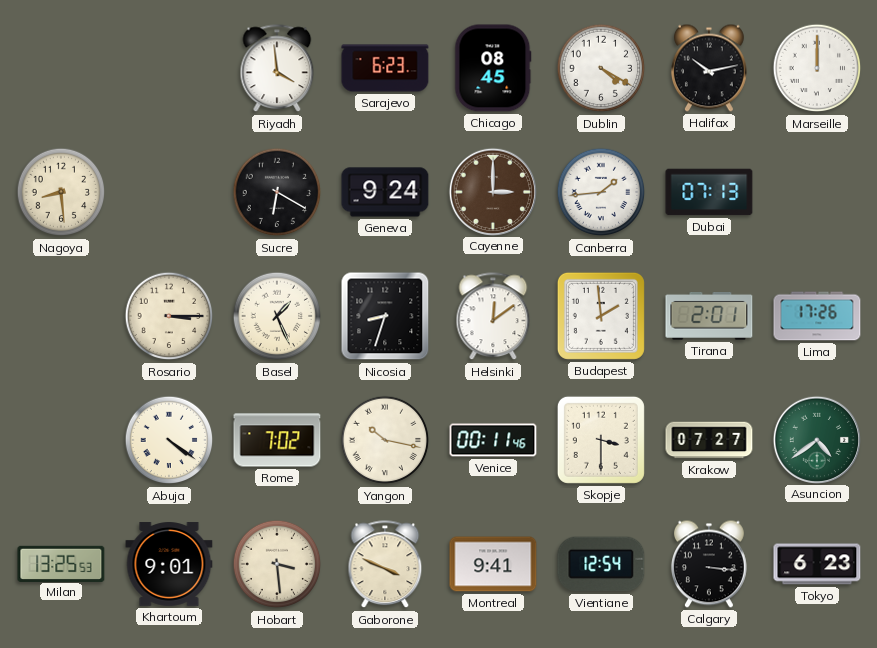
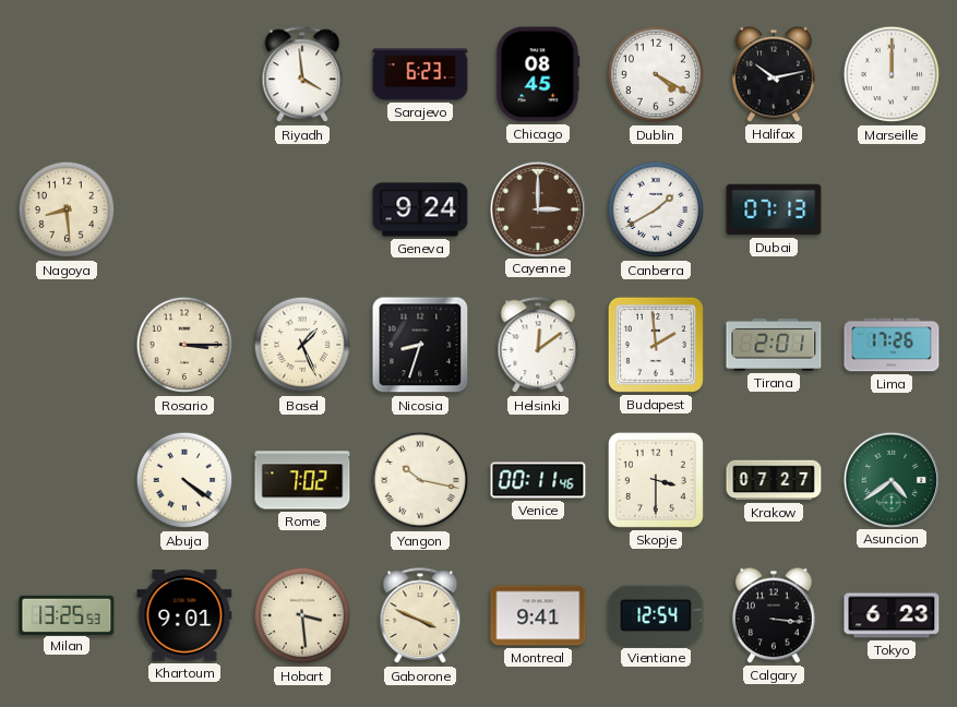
Sucre: 6:20 -> none (277, 192)
Canberra: 1:44 -> 1:40 (656, 209)
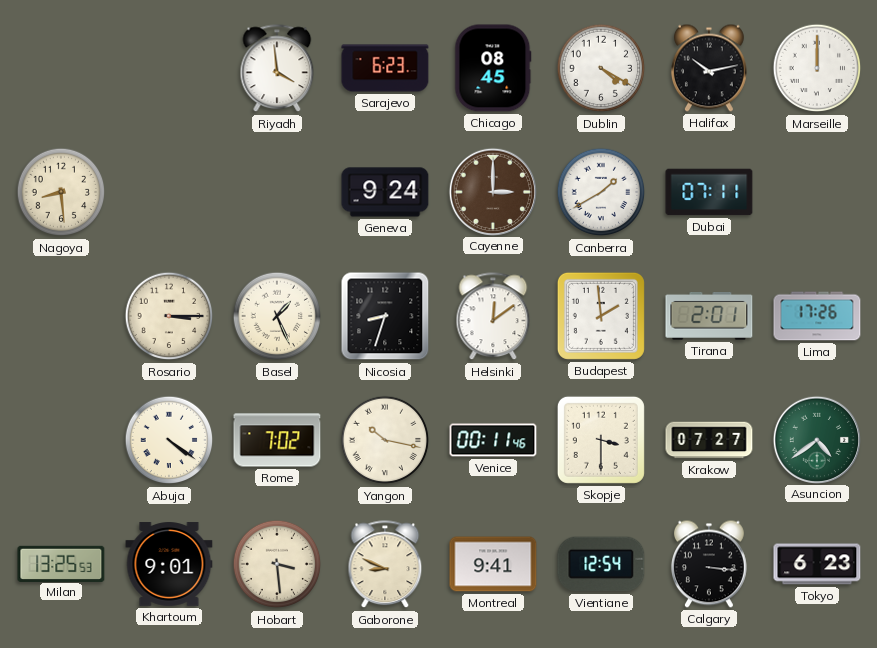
Dubai: 07:13 -> 07:11 (709, 192)
Gaborone: 3:49 -> 8:49 (385, 565)
